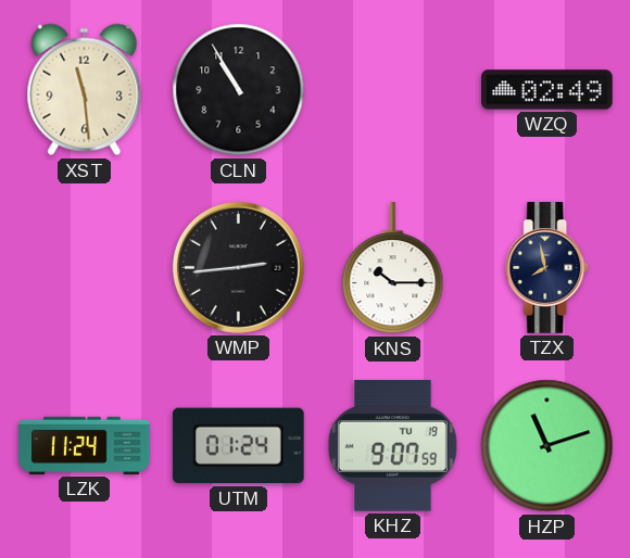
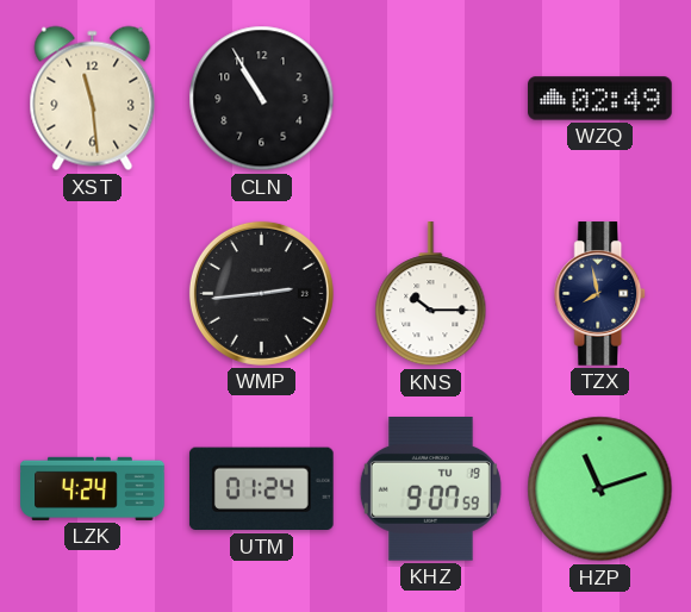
LZK: 11:24 -> 4:24 (93, 488)
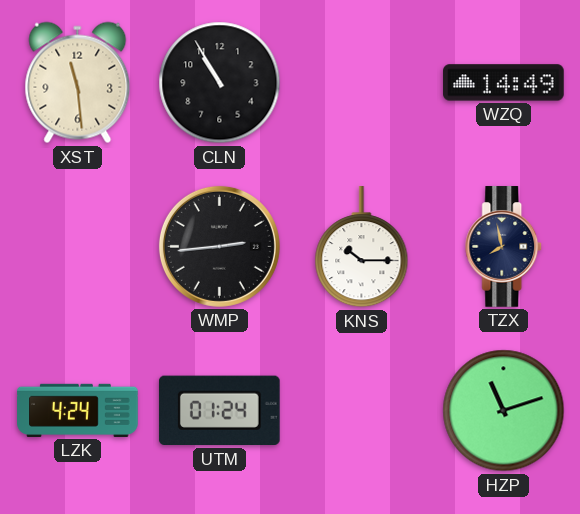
WZQ: 02:49 -> 14:49 (504, 83)
KHZ: 9:07 -> none (430, 489)
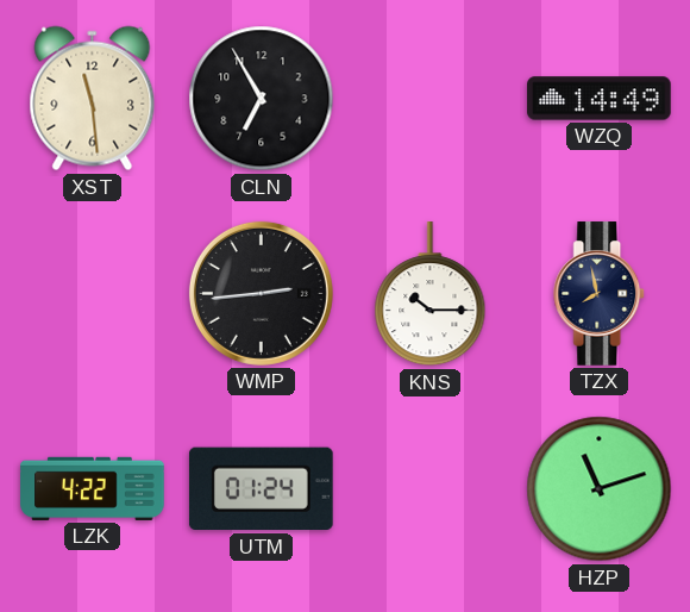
CLN: 10:55 -> 6:55 (262, 99)
LZK: 4:24 -> 4:22 (93, 488)
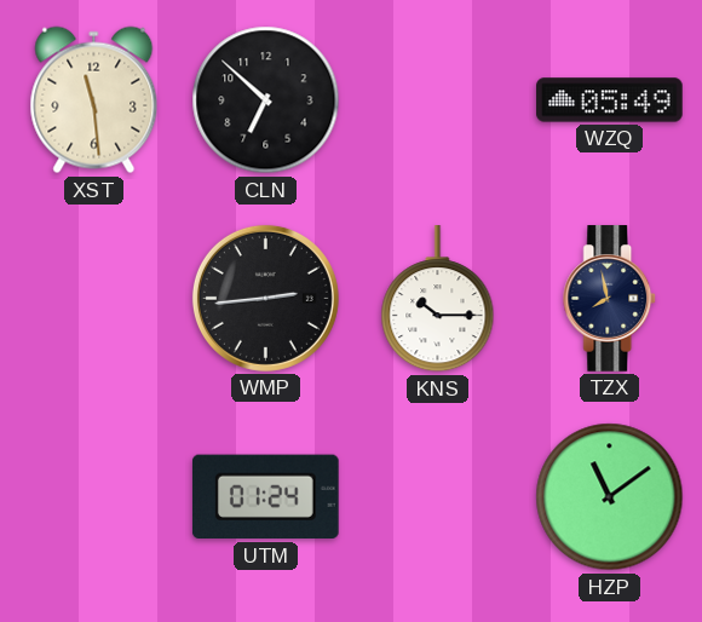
CLN: 6:55 -> 6:52 (266, 100)
WZQ: 14:49 -> 05:49 (610, 100)
LZK: 4:22 -> none (93, 488)
HZP: 11:12 -> 11:09 (610, 497)
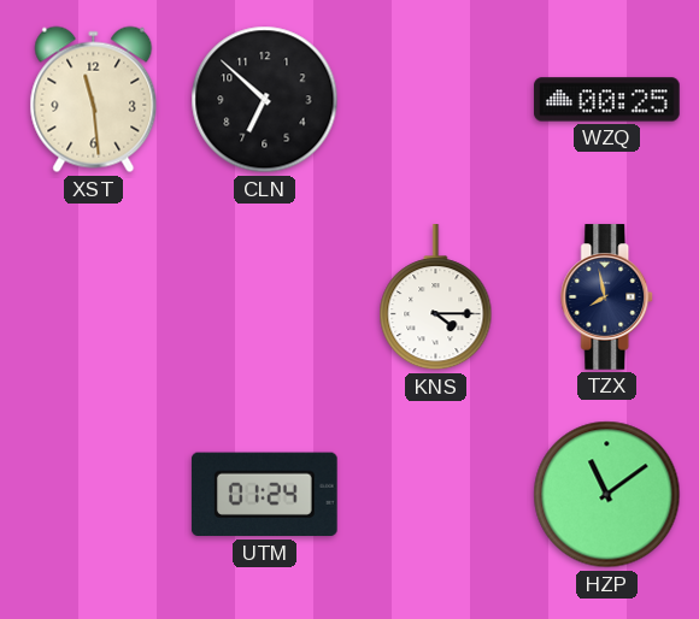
WZQ: 05:49 -> 00:25 (607, 100)
WMP: 2:44 -> none (265, 298)
KNS: 10:15 -> 4:15 (436, 297)
